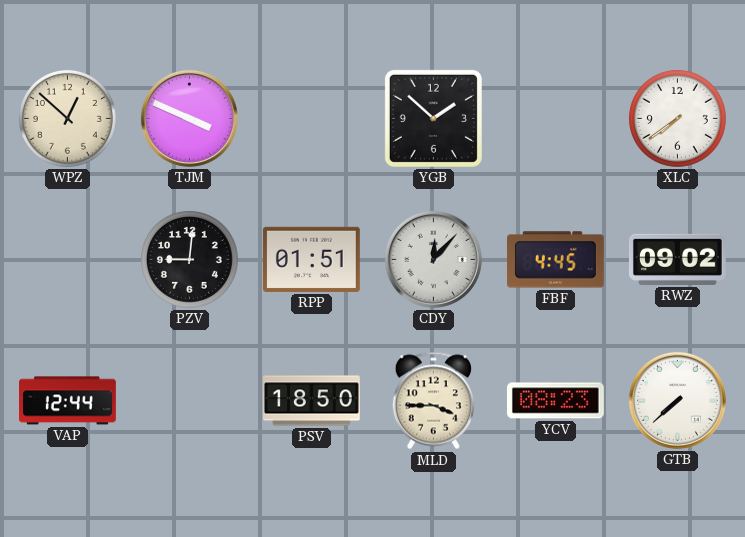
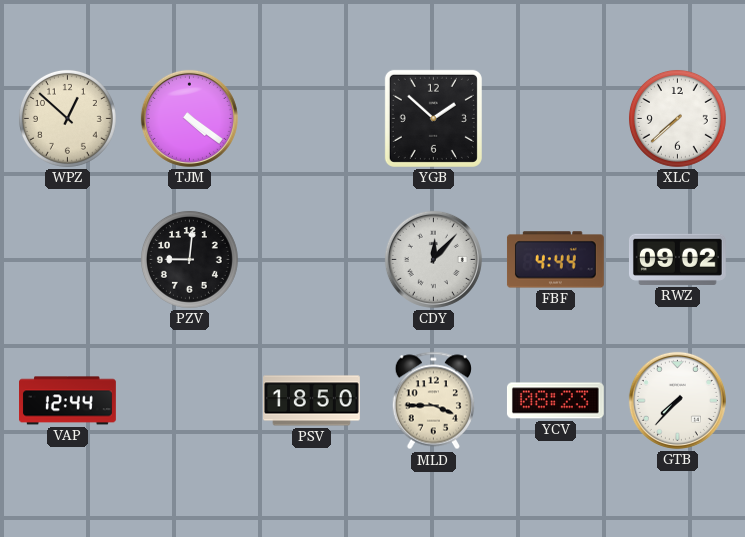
TJM: 3:49 -> 4:21 (189, 118)
XLC: 7:39 -> 7:38 (677, 118)
RPP: 01:51 -> none (311, 259)
FBF: 4:45 -> 4:44 (555, 260)
GTB: 7:38 -> 7:37 (677, 400)
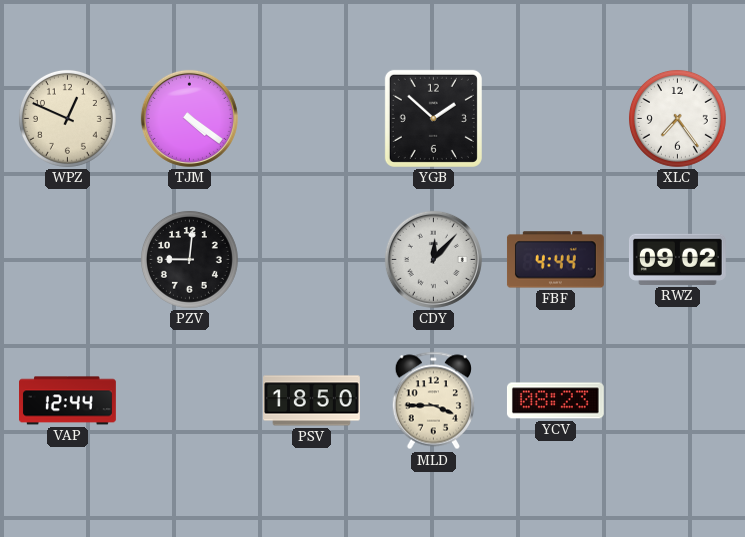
WPZ: 12:52 -> 12:49 (67, 118)
XLC: 7:38 -> 7:24 (677, 118)
GTB: 7:37 -> none (677, 400)
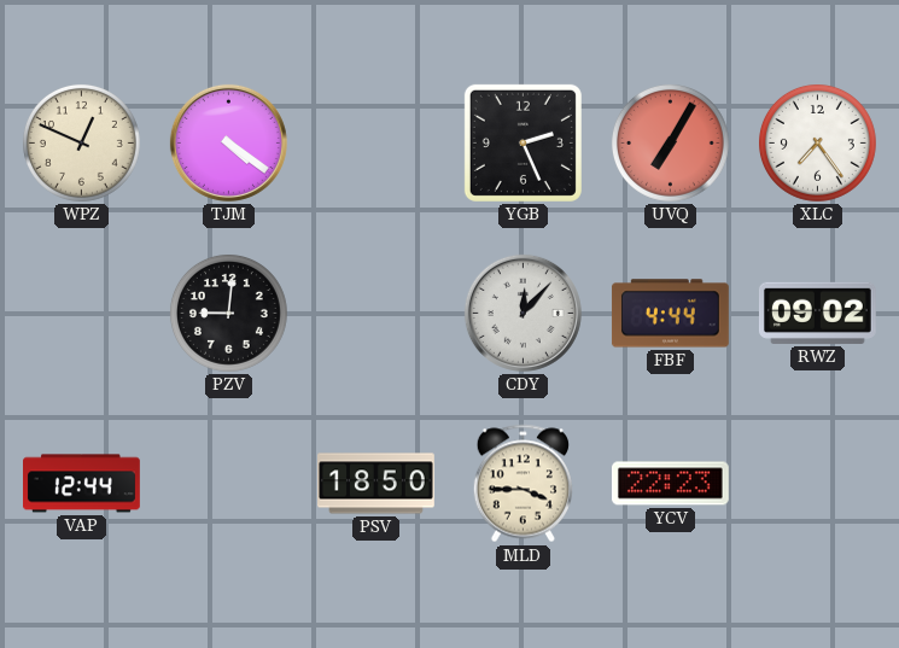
YGB: 1:52 -> 2:26 (523, 142)
UVQ: none -> 7:05 (670, 142)
YCV: 08:23 -> 22:23 (670, 484)
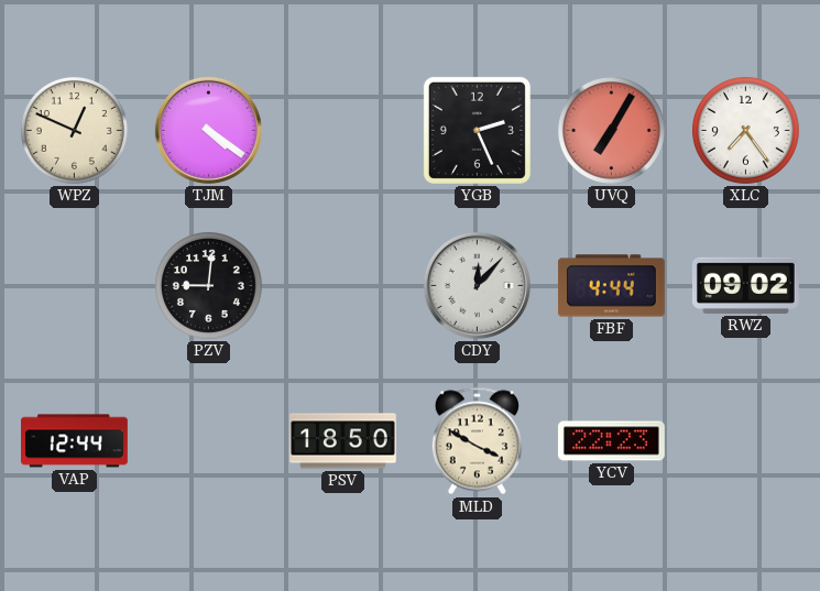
MLD: 3:45 -> 3:50 (477, 441)
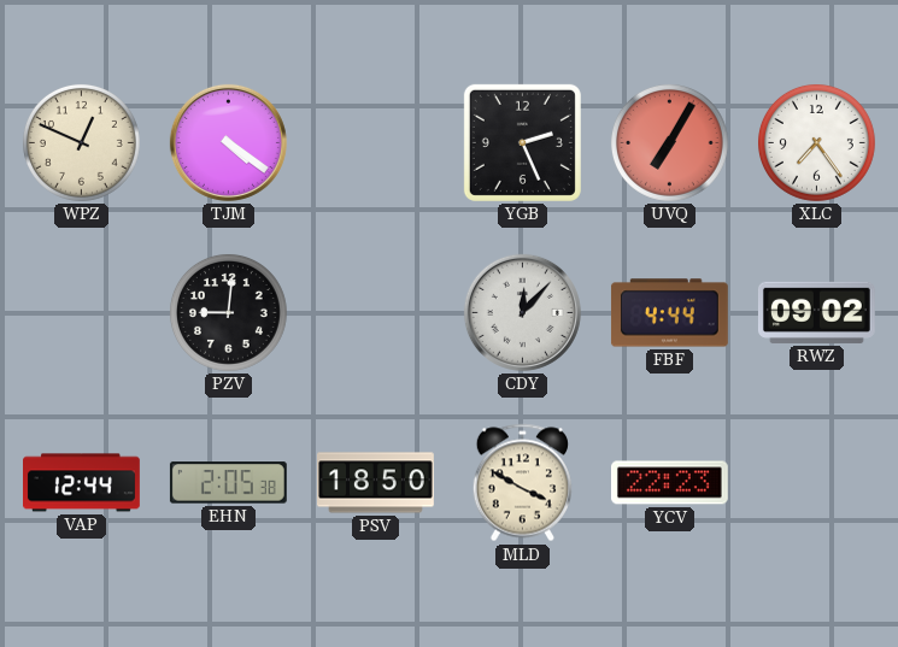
EHN: none -> 2:05 (228, 483)
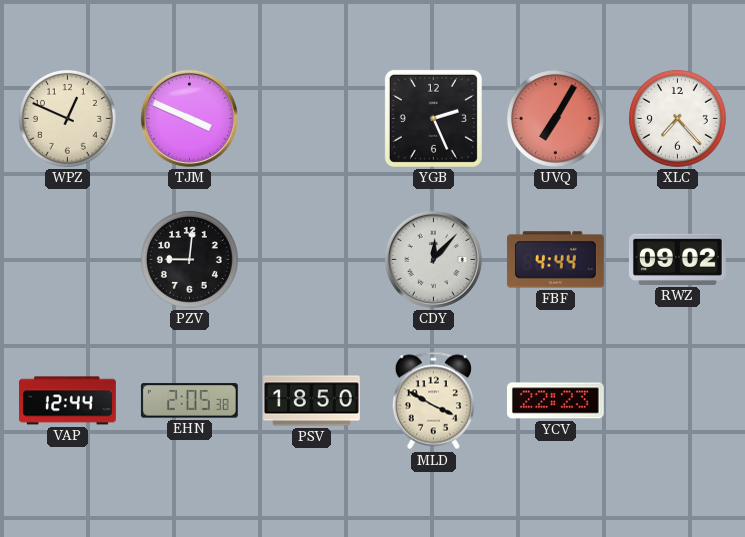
TJM: 4:21 -> 3:49 (189, 118)
XLC: 7:24 -> 7:23 (677, 118)
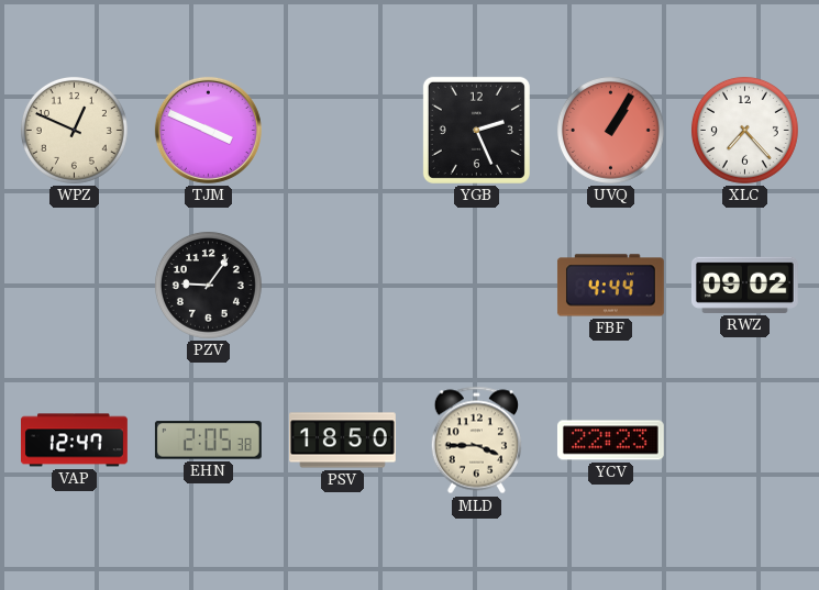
UVQ: 7:05 -> 1:05 (610, 130)
PZV: 9:01 -> 9:06 (208, 285)
CDY: 12:07 -> none (433, 259)
VAP: 12:44 -> 12:47 (75, 441)
MLD: 3:50 -> 3:45 (476, 441)
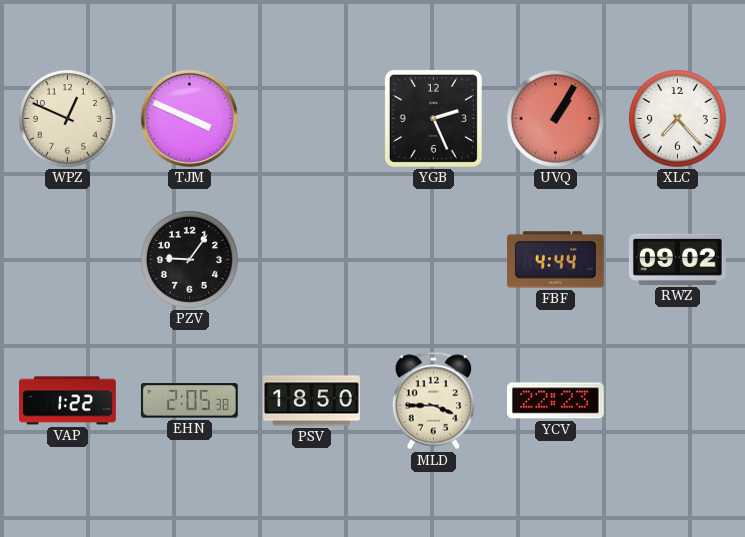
VAP: 12:47 -> 1:22 (68, 401)
